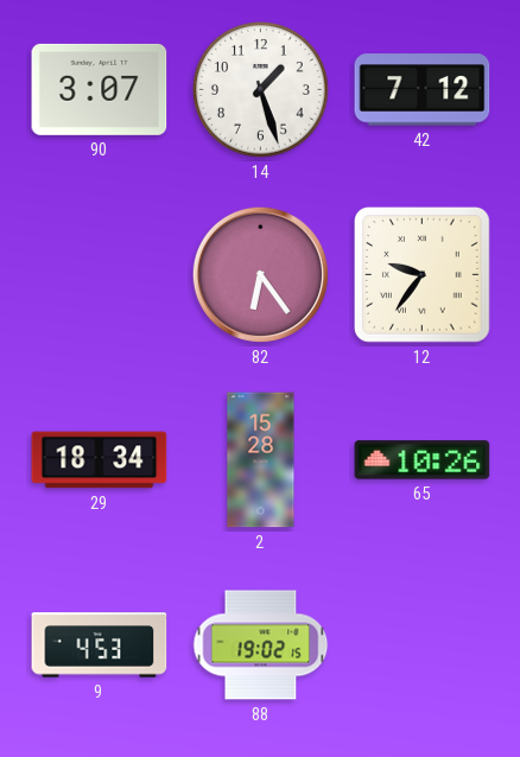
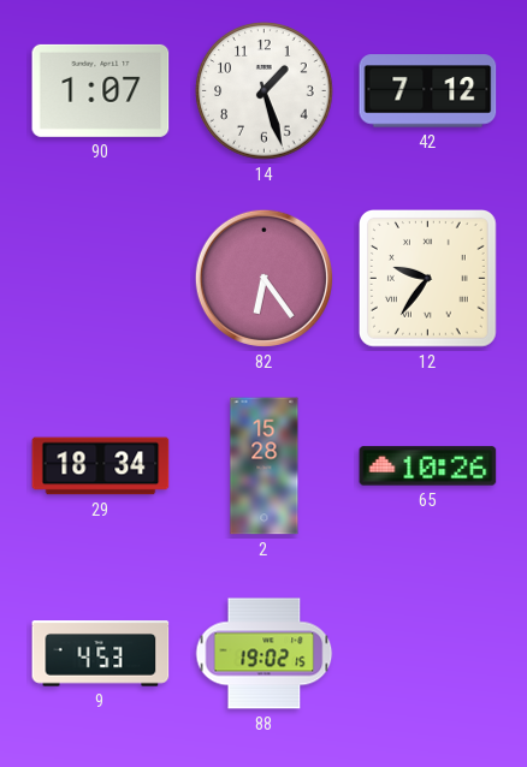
90: 3:07 -> 1:07 (101, 90)
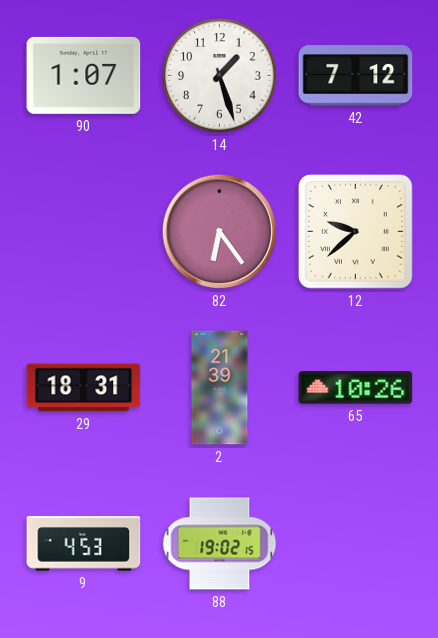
12: 9:36 -> 9:38 (356, 232)
29: 18:34 -> 18:31 (84, 388)
2: 15:28 -> 21:39 (220, 388)
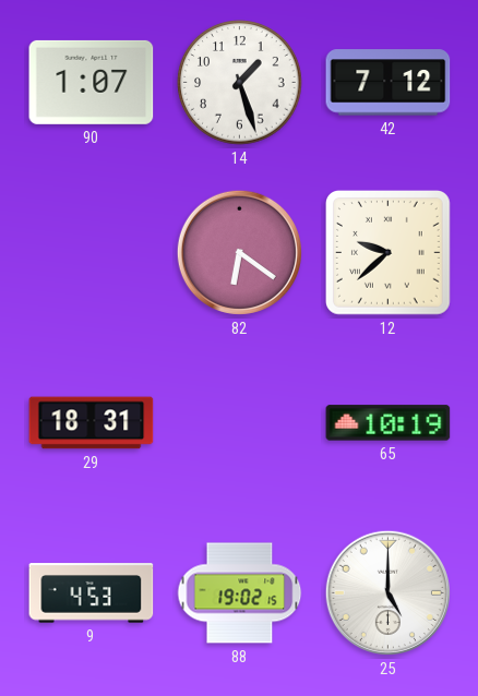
82: 6:24 -> 6:21 (239, 252)
2: 21:39 -> none (220, 388)
65: 10:26 -> 10:19 (389, 423)
25: none -> 5:00 (387, 592)
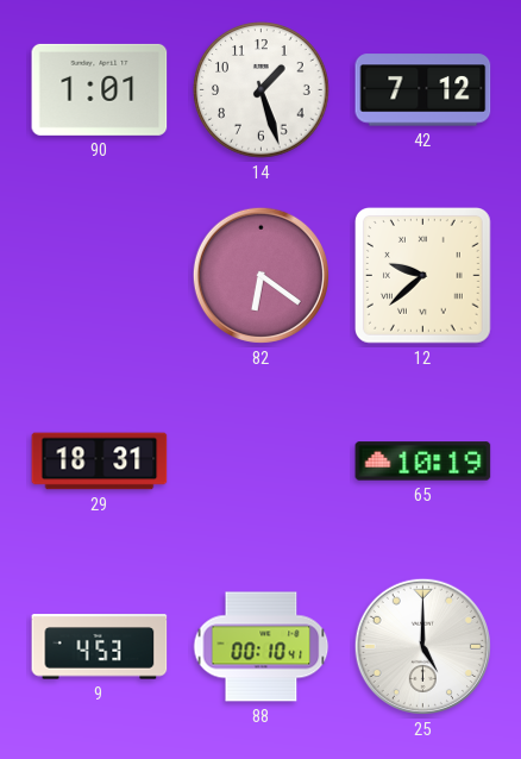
90: 1:07 -> 1:01 (100, 89)
88: 19:02 -> 00:10 (262, 647)
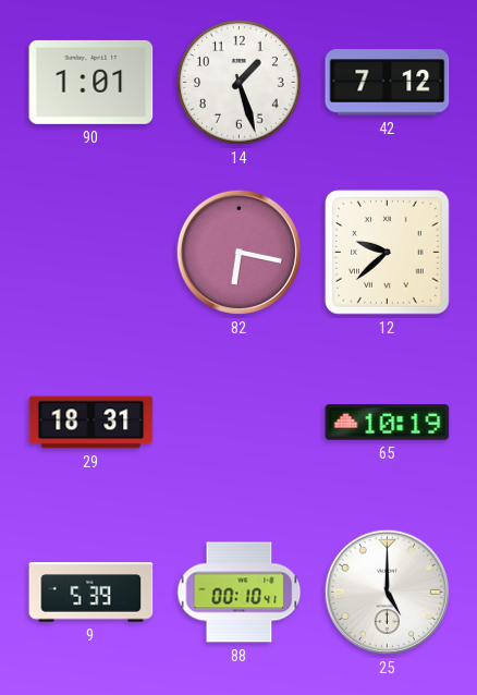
82: 6:21 -> 6:17 (238, 252)
9: 4:53 -> 5:39 (91, 593)
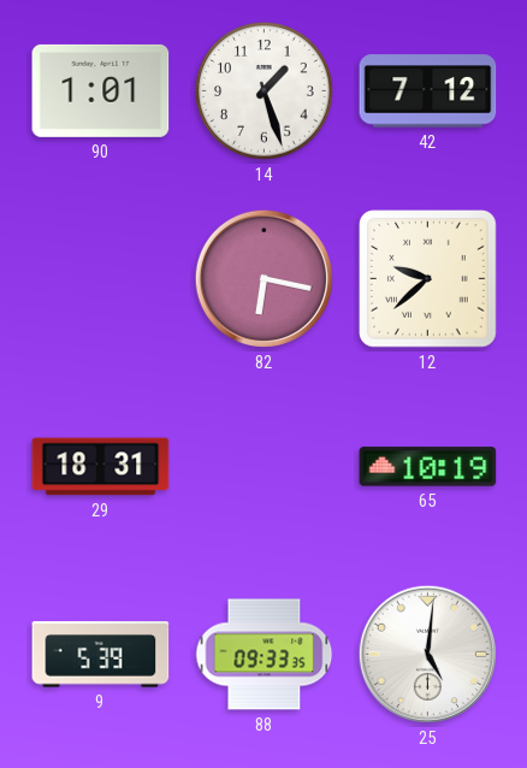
88: 00:10 -> 09:33 (265, 655)
25: 5:00 -> 5:01 (427, 654)
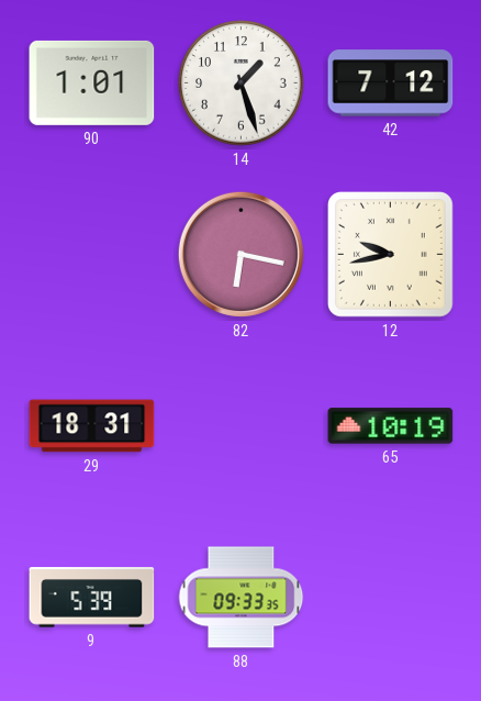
12: 9:38 -> 9:43 (391, 255)
25: 5:01 -> none (427, 654)
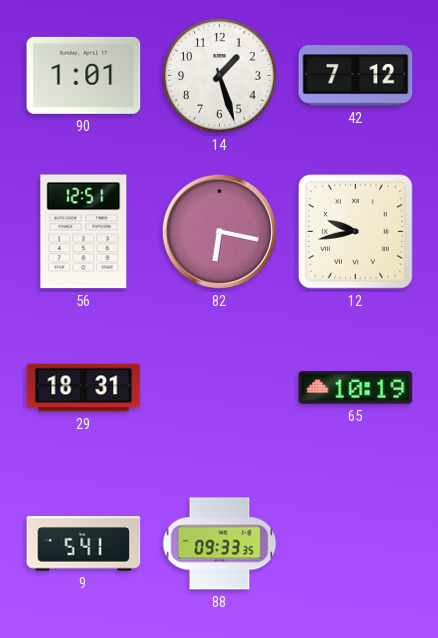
56: none -> 12:51 (84, 232)
9: 5:39 -> 5:41 (84, 544)
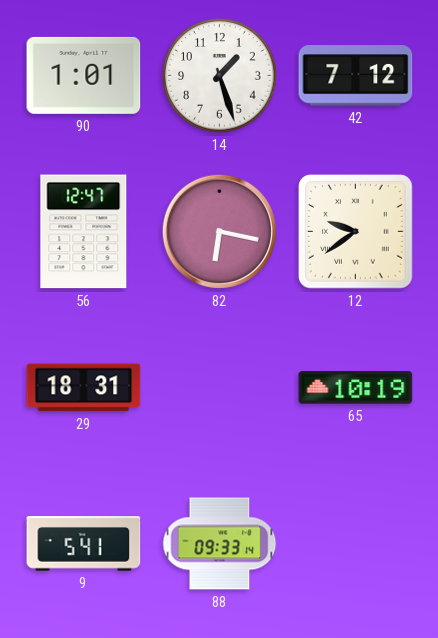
56: 12:51 -> 12:47 (84, 232)
12: 9:43 -> 9:39 (356, 232)
88: 09:33:35 -> 09:33:14 (220, 544)
